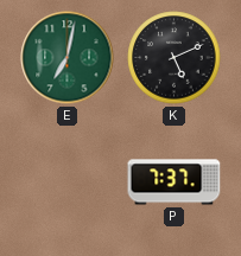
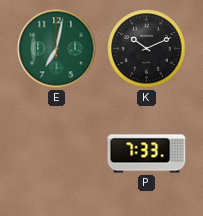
K: 5:11 -> 10:11 (147, 49)
P: 7:37 -> 7:33 (147, 154)
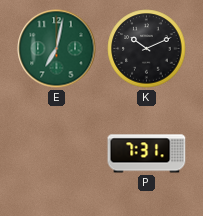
P: 7:33 -> 7:31 (147, 154)
